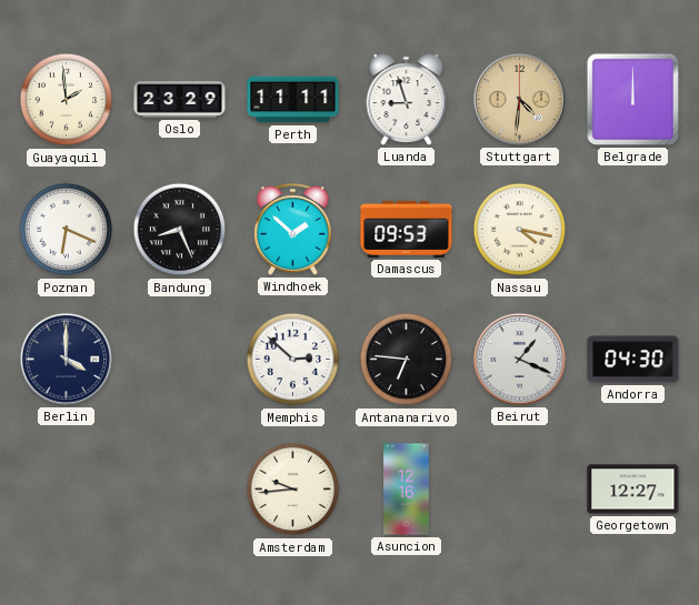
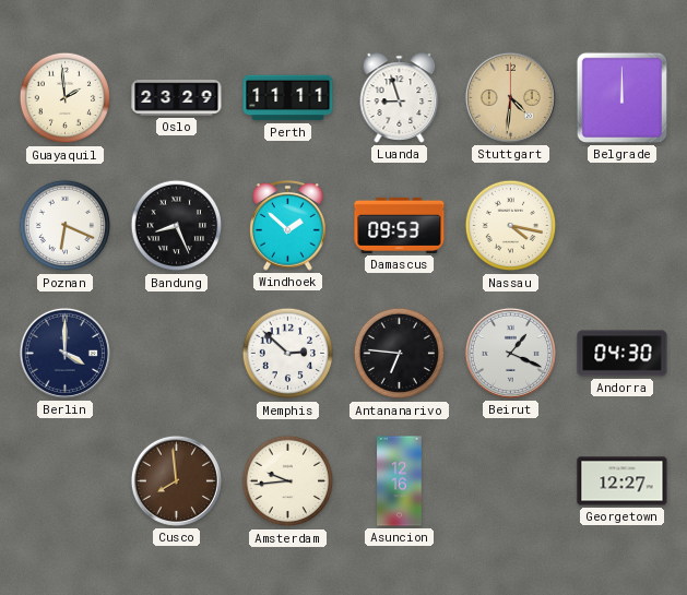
Cusco: none -> 7:59 (176, 480)
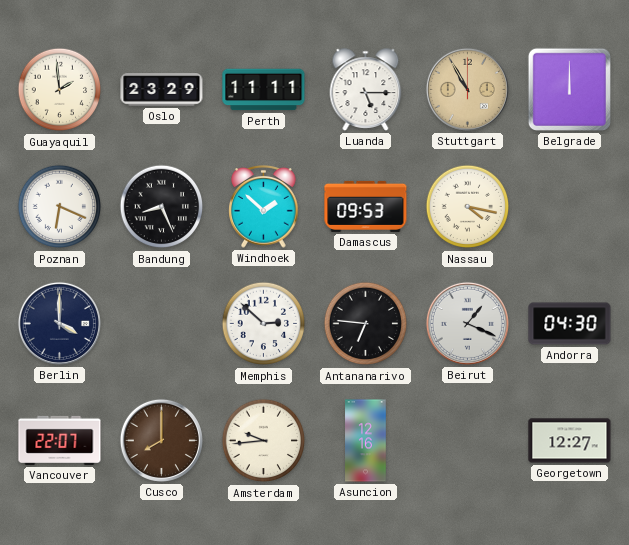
Luanda: 8:57 -> 5:15 (366, 90)
Stuttgart: 4:31 -> 10:55 (467, 89)
Vancouver: none -> 22:07 (60, 440)
Cusco: 7:59 -> 8:00 (161, 440)
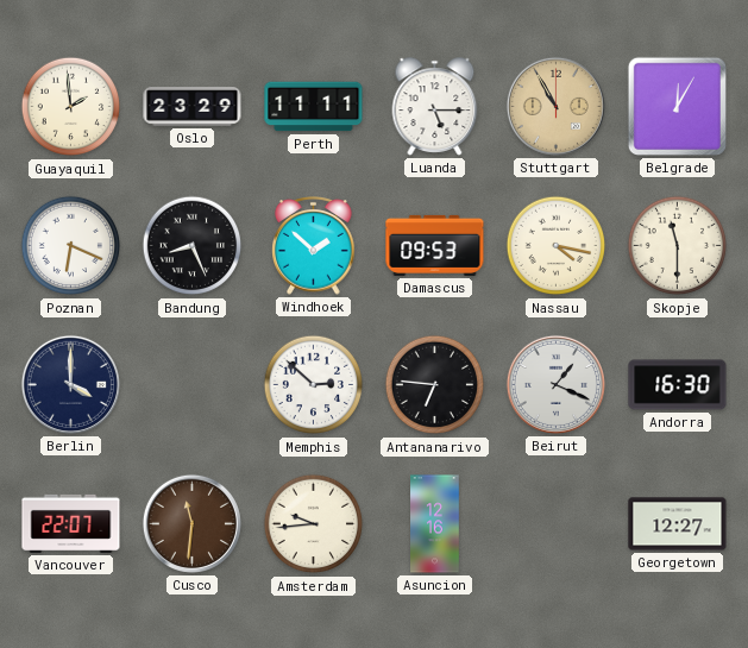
Belgrade: 12:00 -> 12:05 (677, 106)
Skopje: none -> 11:30 (678, 246)
Andorra: 04:30 -> 16:30 (678, 385)
Cusco: 8:00 -> 11:31 (191, 523)
